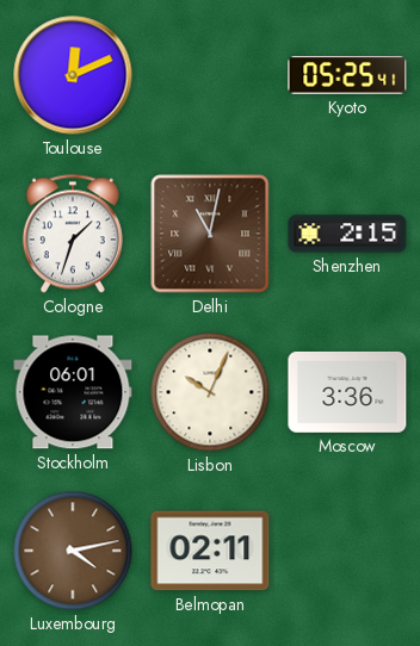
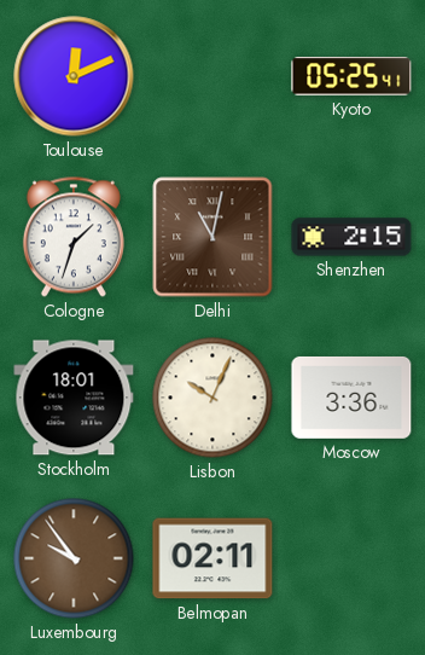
Stockholm: 06:01 -> 18:01 (74, 398)
Luxembourg: 4:13 -> 9:54 (74, 558)
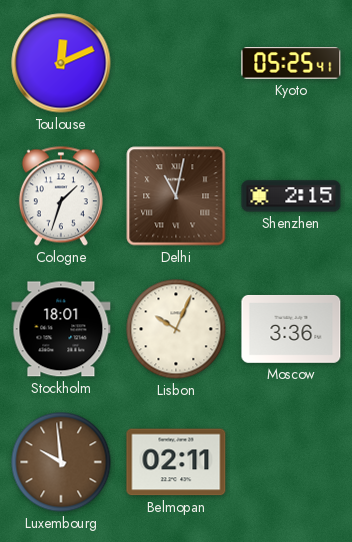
Luxembourg: 9:54 -> 9:59 (61, 462)
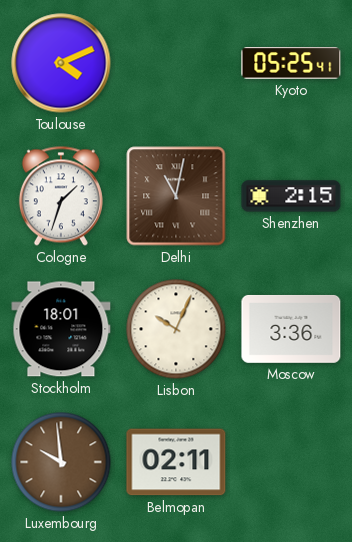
Toulouse: 12:11 -> 4:11 (61, 63)
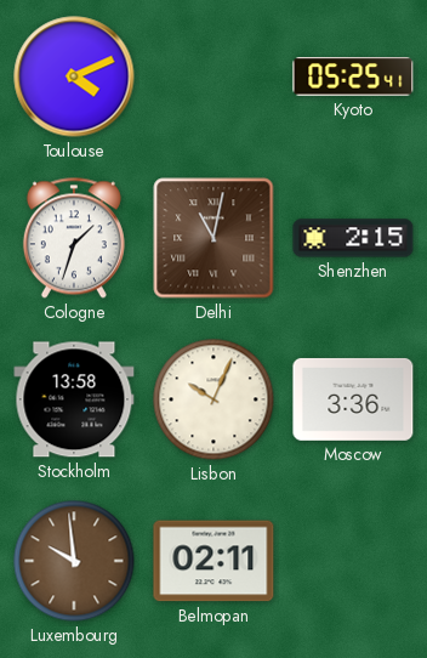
Stockholm: 18:01 -> 13:58 (74, 399)
